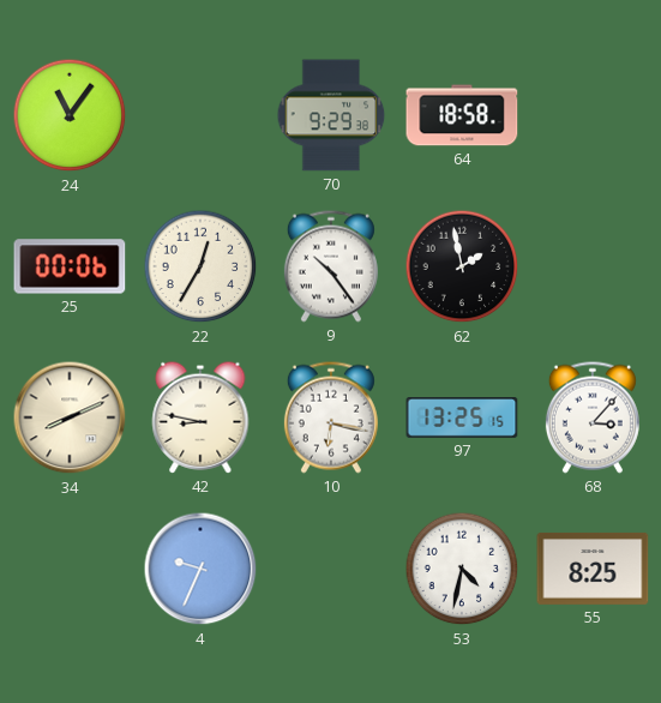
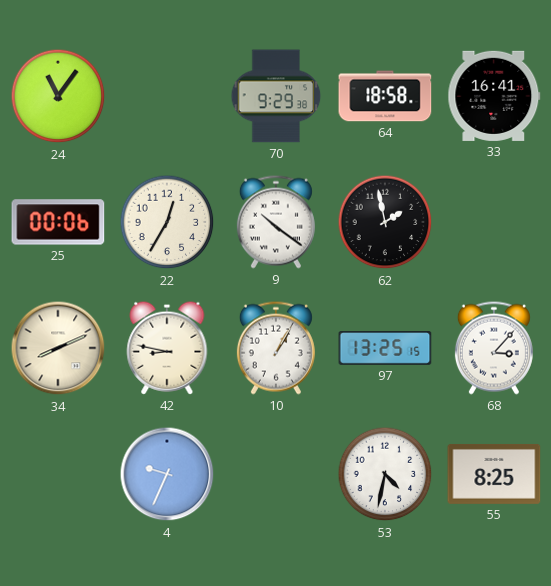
33: none -> 16:41 (494, 96)
9: 10:24 -> 10:21 (276, 222)
10: 6:17 -> 1:05 (276, 348)
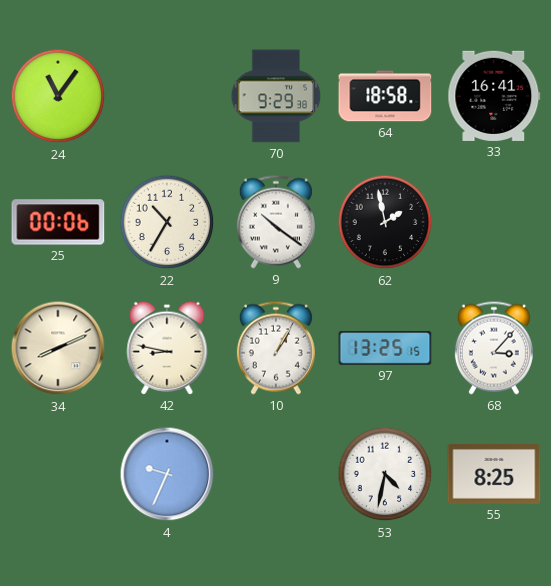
22: 12:35 -> 10:35 (167, 222)
